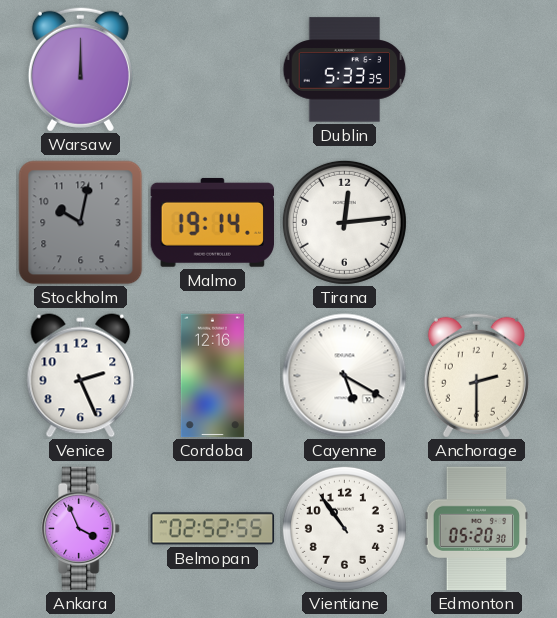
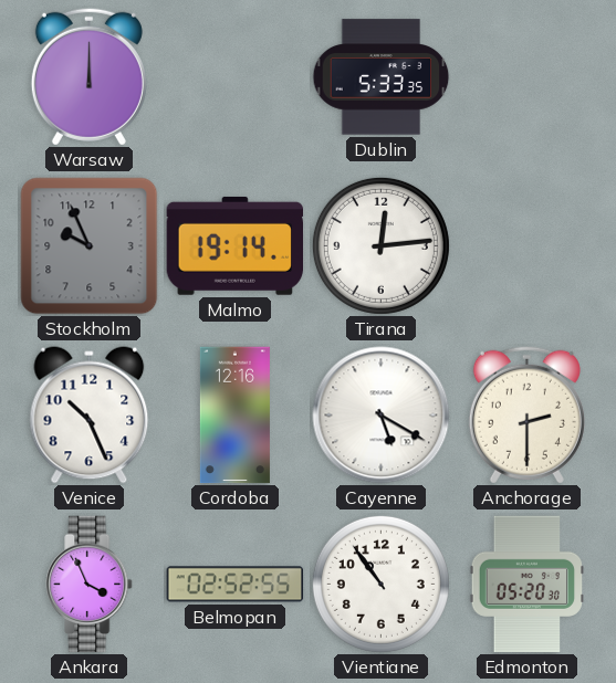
Stockholm: 10:02 -> 9:56 (90, 246)
Venice: 2:26 -> 10:26 (90, 416)
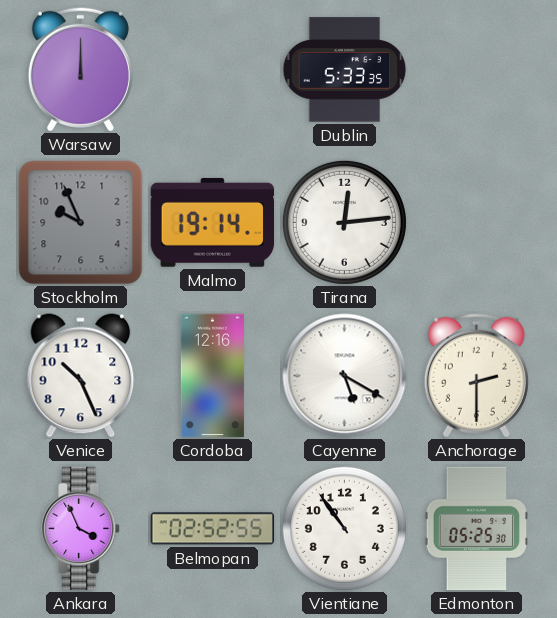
Edmonton: 05:20 -> 05:25 (476, 529)
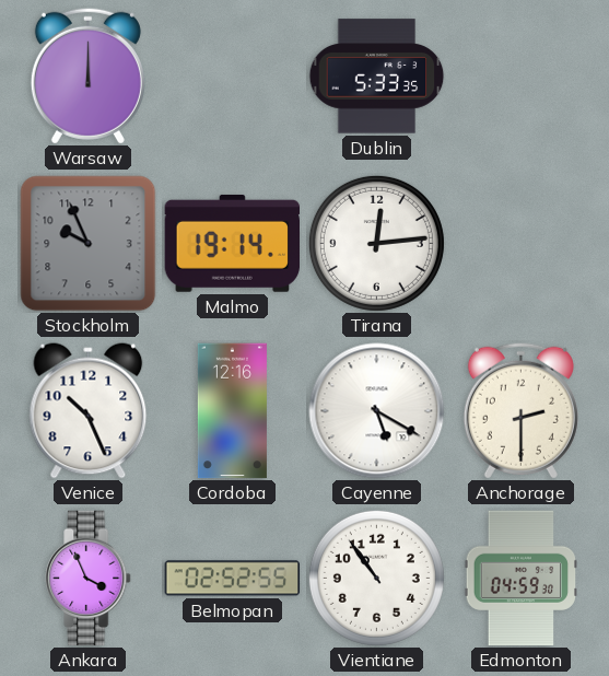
Edmonton: 05:25 -> 04:59 (520, 579)
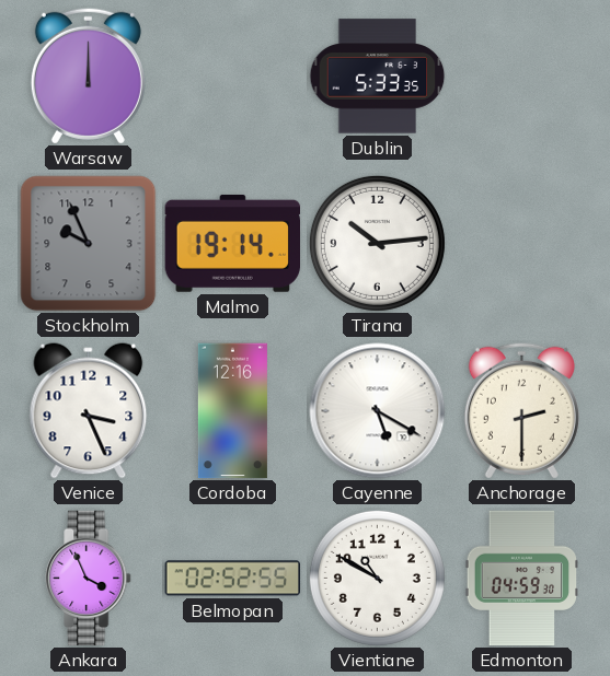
Tirana: 12:14 -> 10:14 (377, 243)
Venice: 10:26 -> 3:26 (89, 411)
Vientiane: 10:54 -> 10:50 (377, 578)
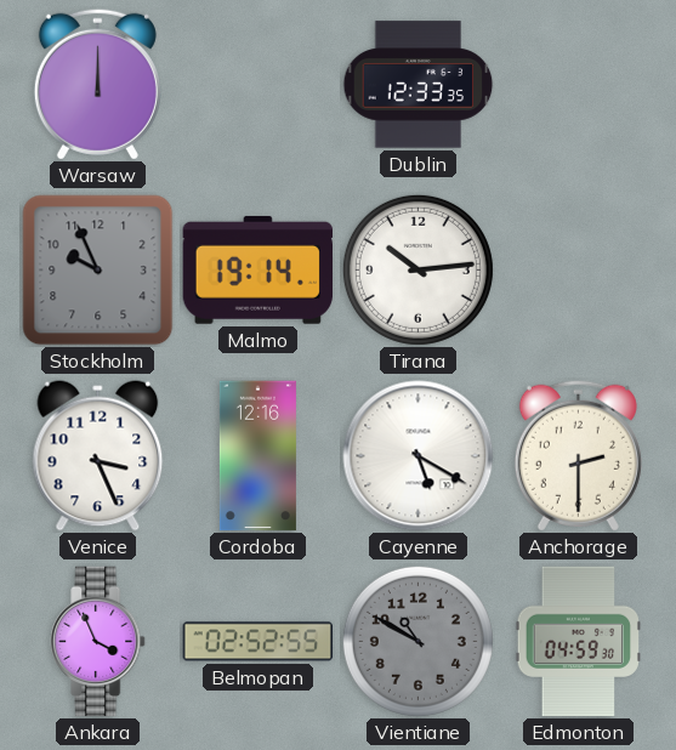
Dublin: 5:33 -> 12:33 (419, 85)
Vientiane dial: white -> grey (417, 641)
